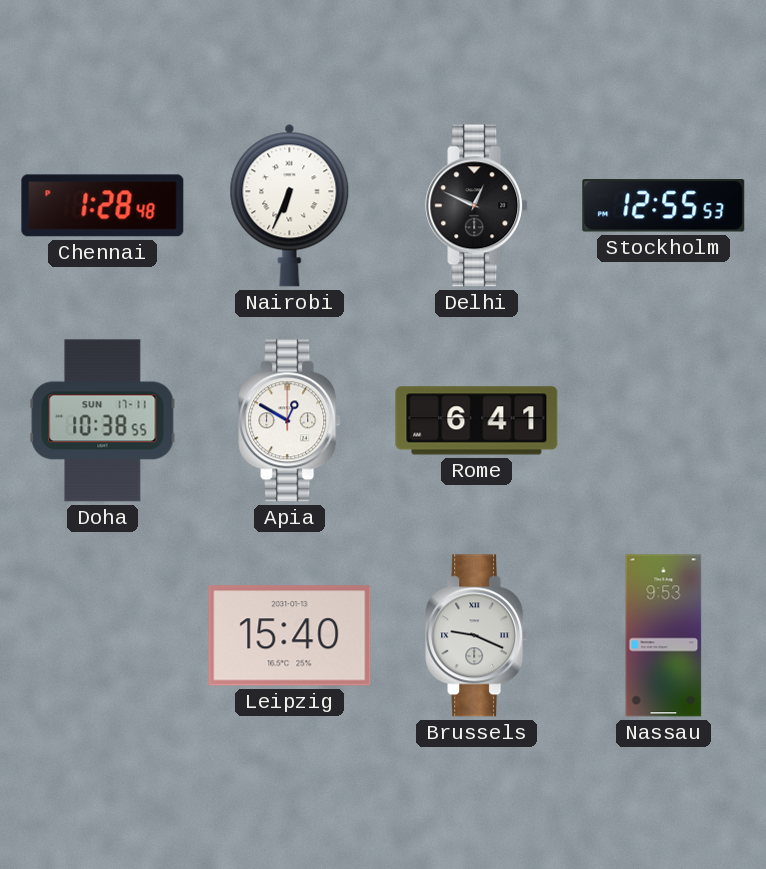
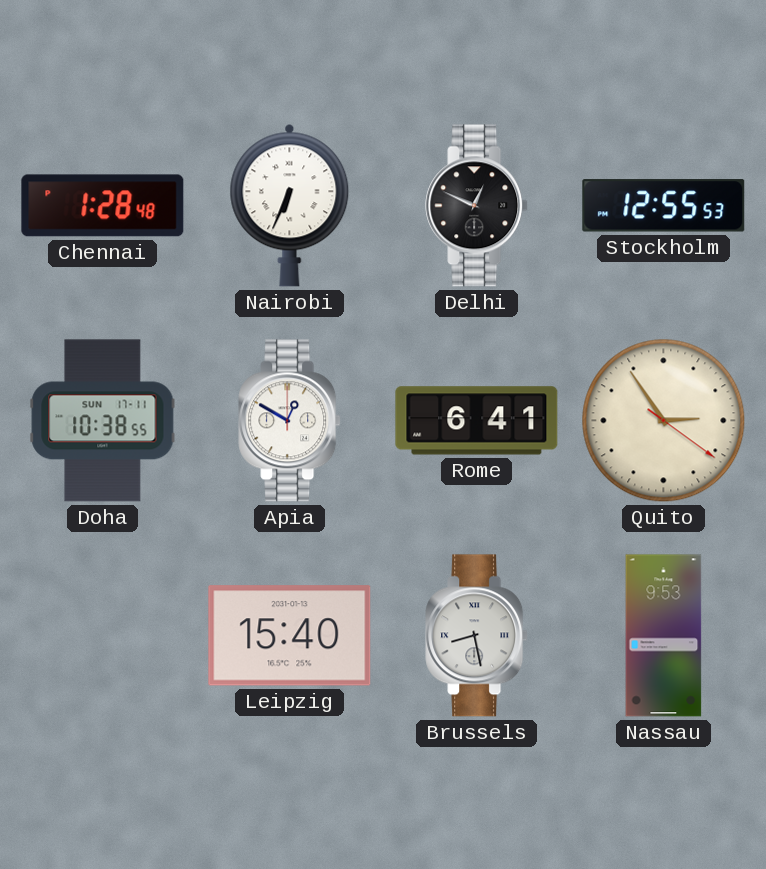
Quito: none -> 2:54 (664, 421)
Brussels: 9:19 -> 8:28 (477, 636)
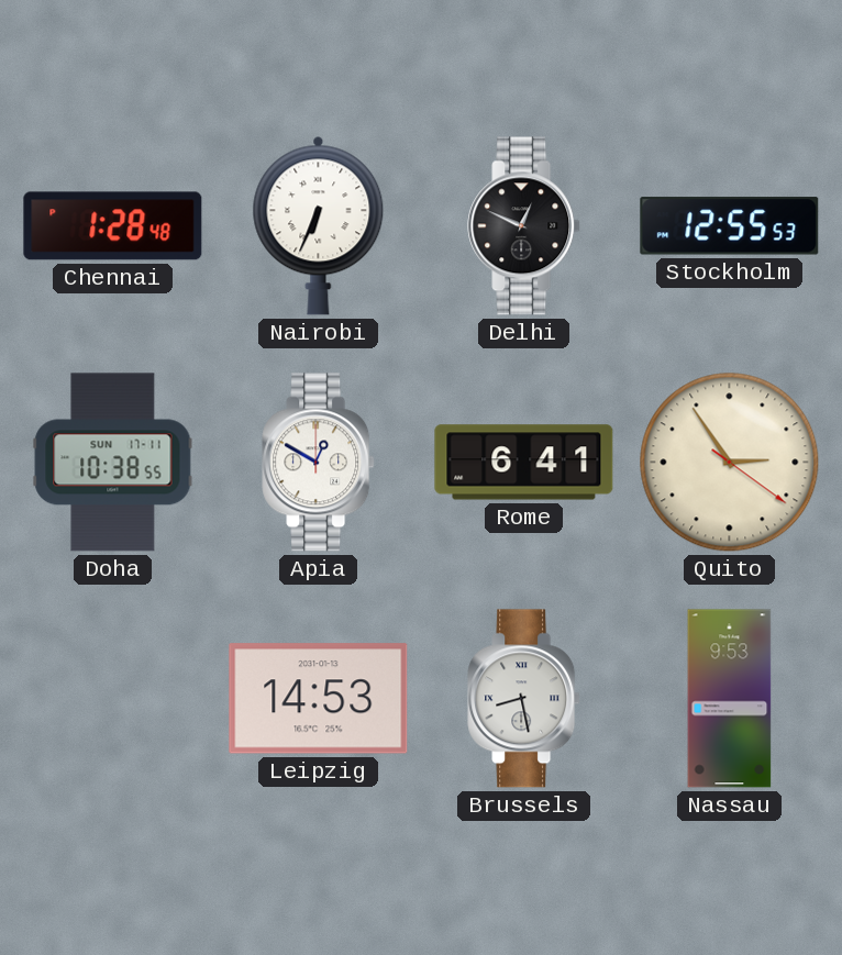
Leipzig: 15:40 -> 14:53 (319, 699)
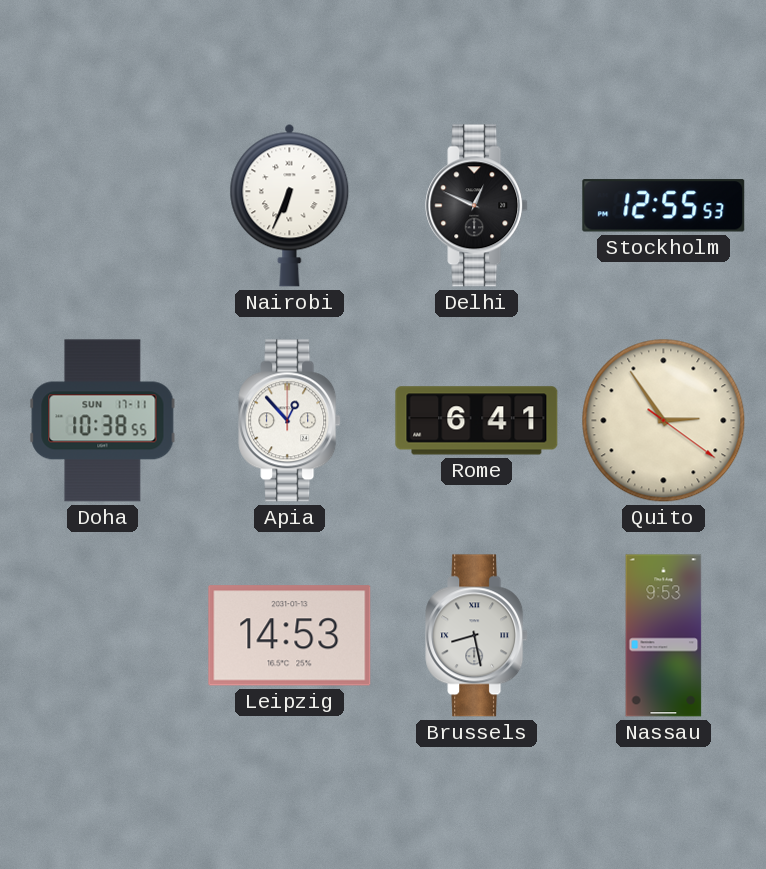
Chennai: 1:28 -> none (113, 226)
Apia: 12:50 -> 12:53 (290, 421)
